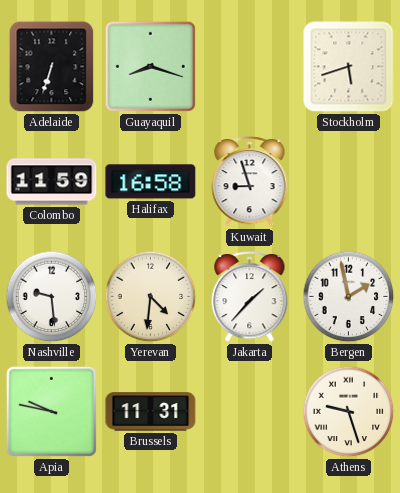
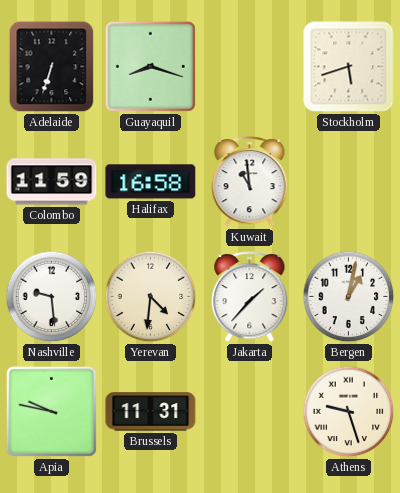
Kuwait: 8:57 -> 10:59 (250, 181)
Bergen: 1:58 -> 1:02 (349, 297)
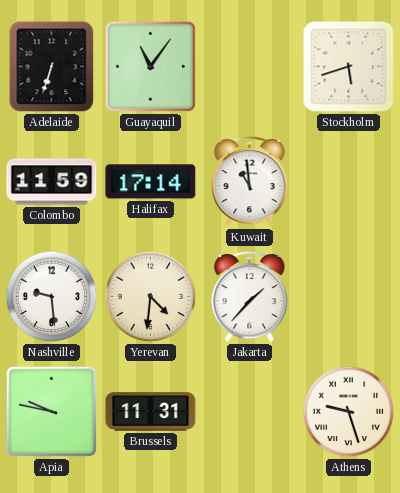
Guayaquil: 8:18 -> 11:06 (150, 66)
Halifax: 16:58 -> 17:14 (151, 182)
Bergen: 1:02 -> none (349, 297)
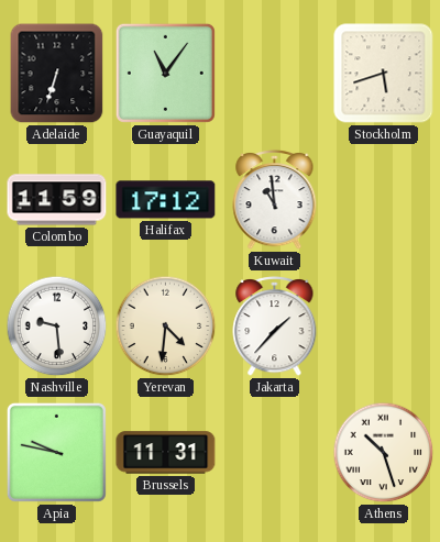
Halifax: 17:14 -> 17:12 (166, 200)
Athens: 9:27 -> 10:27 (384, 453)
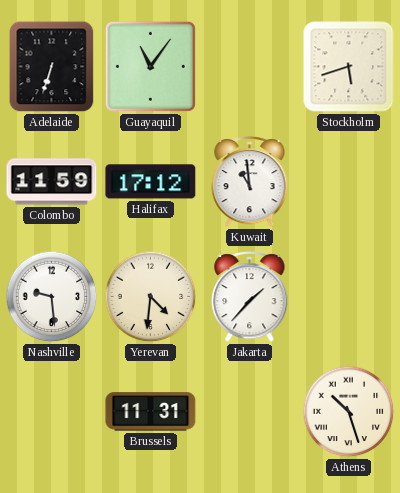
Apia: 9:47 -> none (56, 452)
